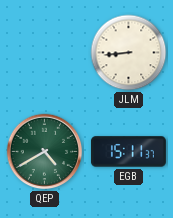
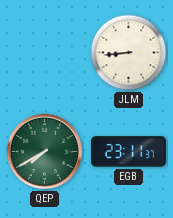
QEP: 4:40 -> 7:40 (45, 152)
EGB: 15:11 -> 23:11 (128, 152)
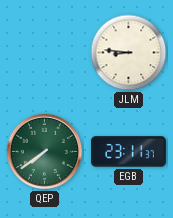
JLM: 8:44 -> 8:46 (129, 53)
QEP: 7:40 -> 7:39 (45, 152)
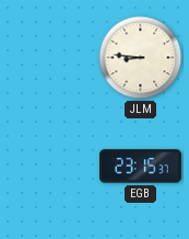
QEP: 7:39 -> none (45, 152)
EGB: 23:11 -> 23:15 (140, 167)
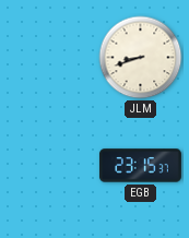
JLM: 8:46 -> 8:42 (141, 58)
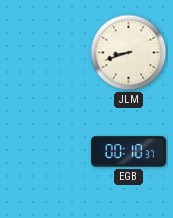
EGB: 23:15 -> 00:10 (128, 152)
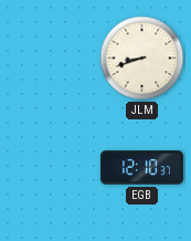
EGB: 00:10 -> 12:10 (141, 168)
